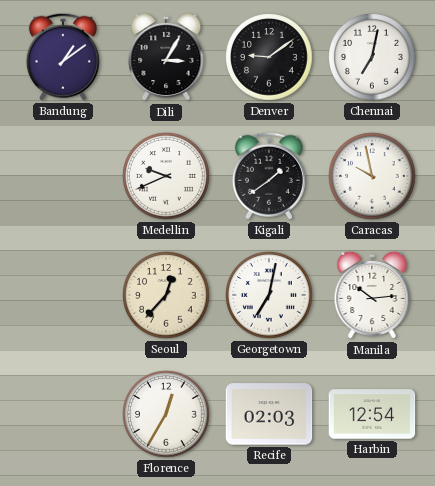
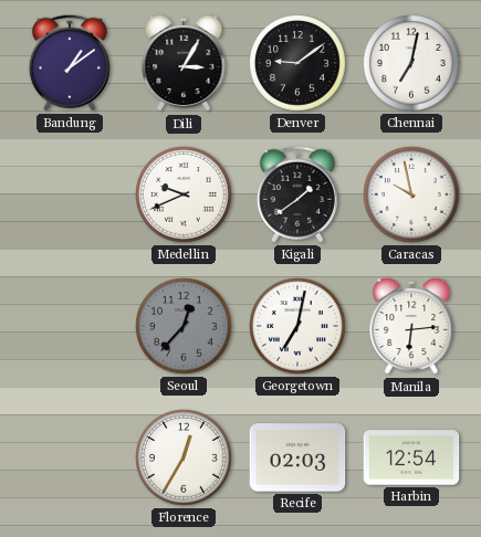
Seoul dial: cream -> grey (184, 326)
Manila: 10:14 -> 6:14 (411, 326)
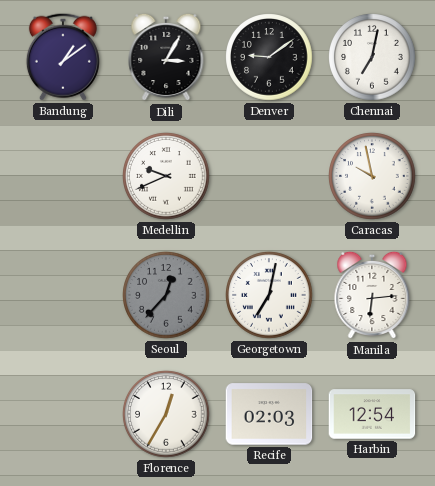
Kigali: 1:39 -> none (297, 194)
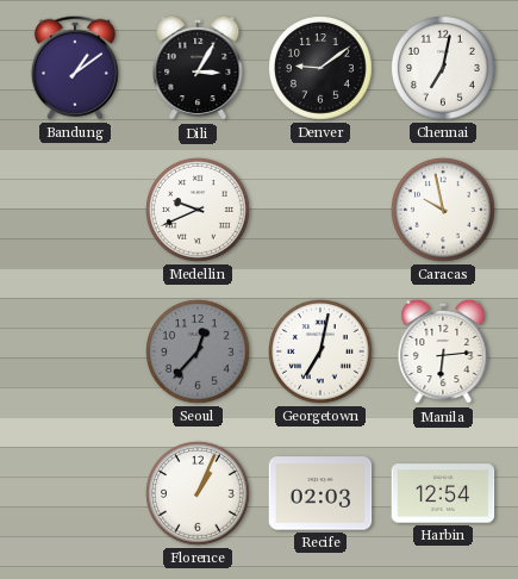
Florence: 12:35 -> 1:04 (198, 493)
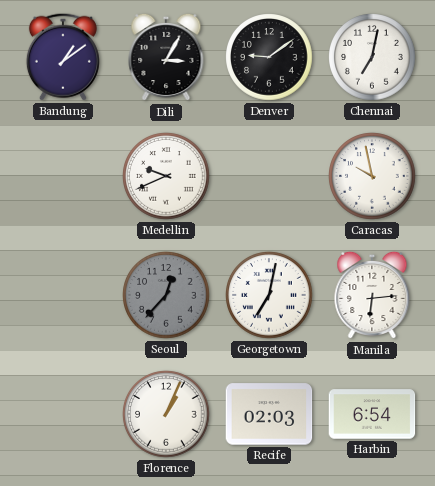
Harbin: 12:54 -> 6:54 (372, 414)
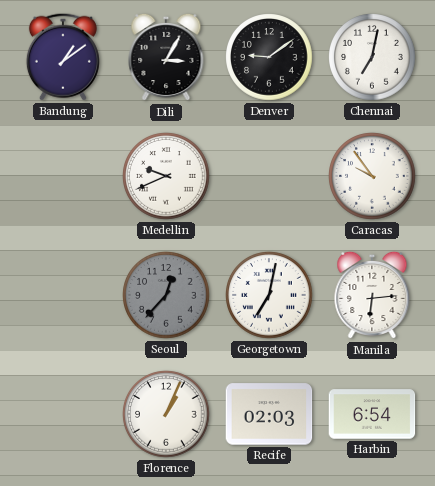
Caracas: 9:58 -> 9:54 (372, 176)
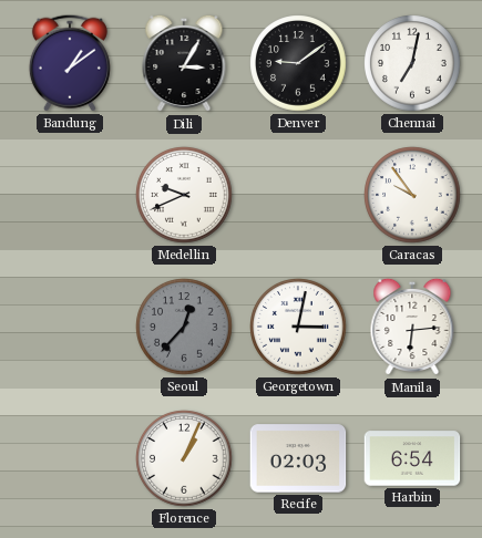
Georgetown: 7:02 -> 3:02 (298, 327)
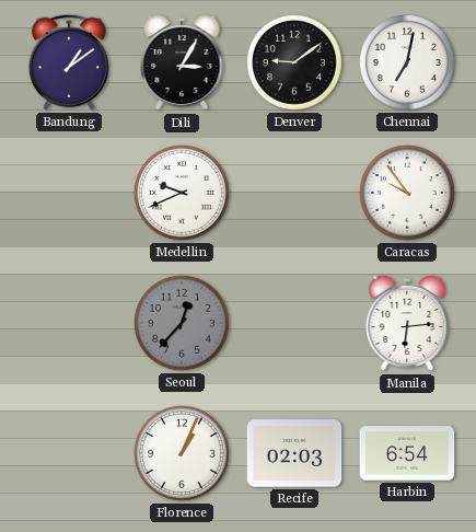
Georgetown: 3:02 -> none (298, 327)
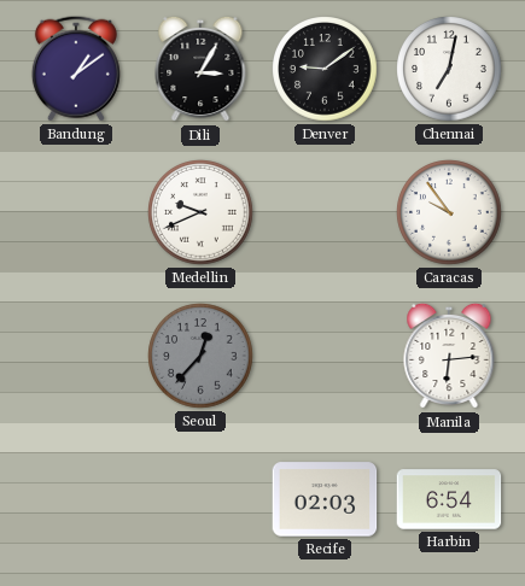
Florence: 1:04 -> none (182, 453)
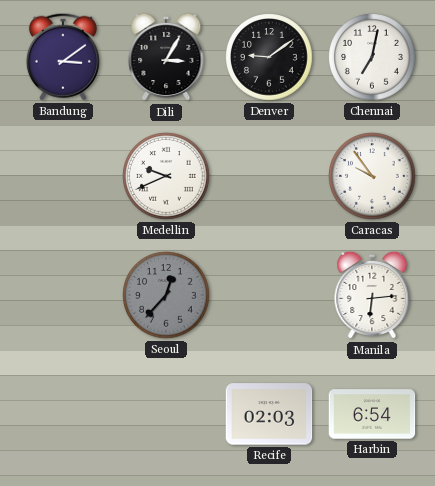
Bandung: 1:09 -> 3:09 (63, 57)
